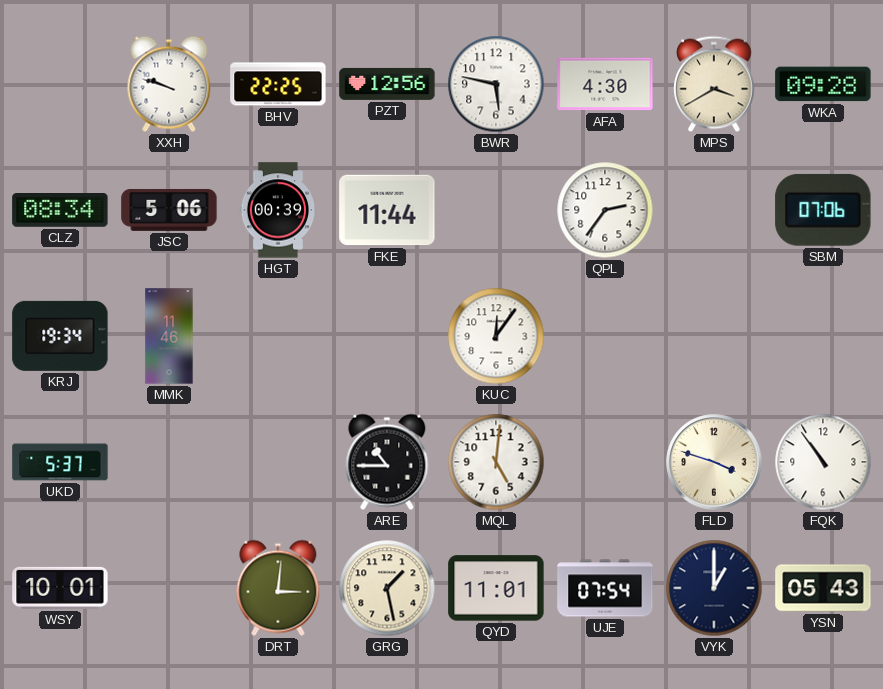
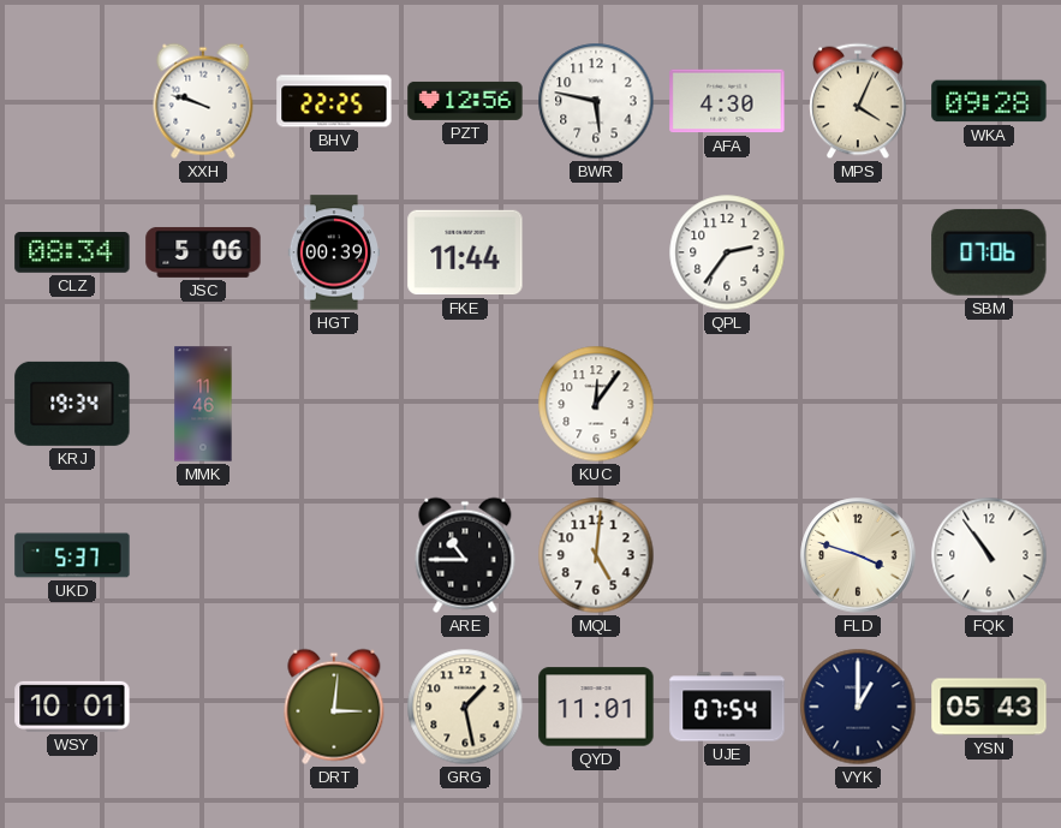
MPS: 3:40 -> 4:04 (858, 101)
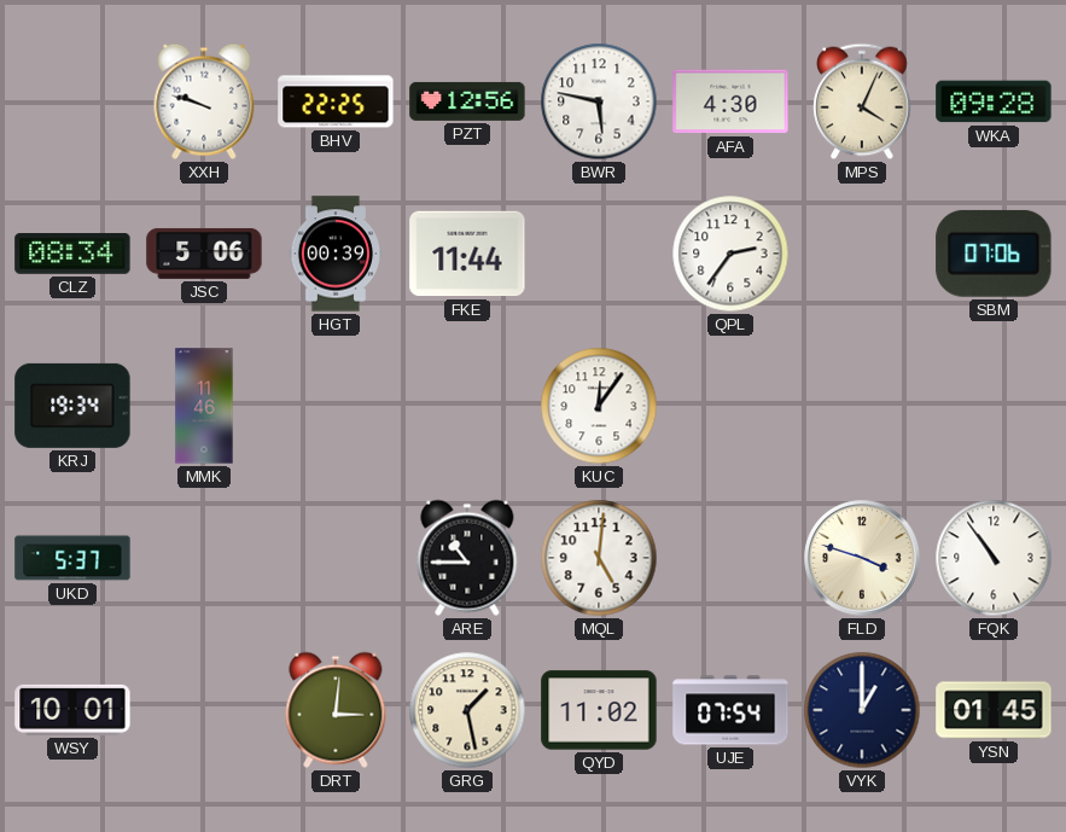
QYD: 11:01 -> 11:02 (599, 710)
YSN: 05:43 -> 01:45 (994, 710)
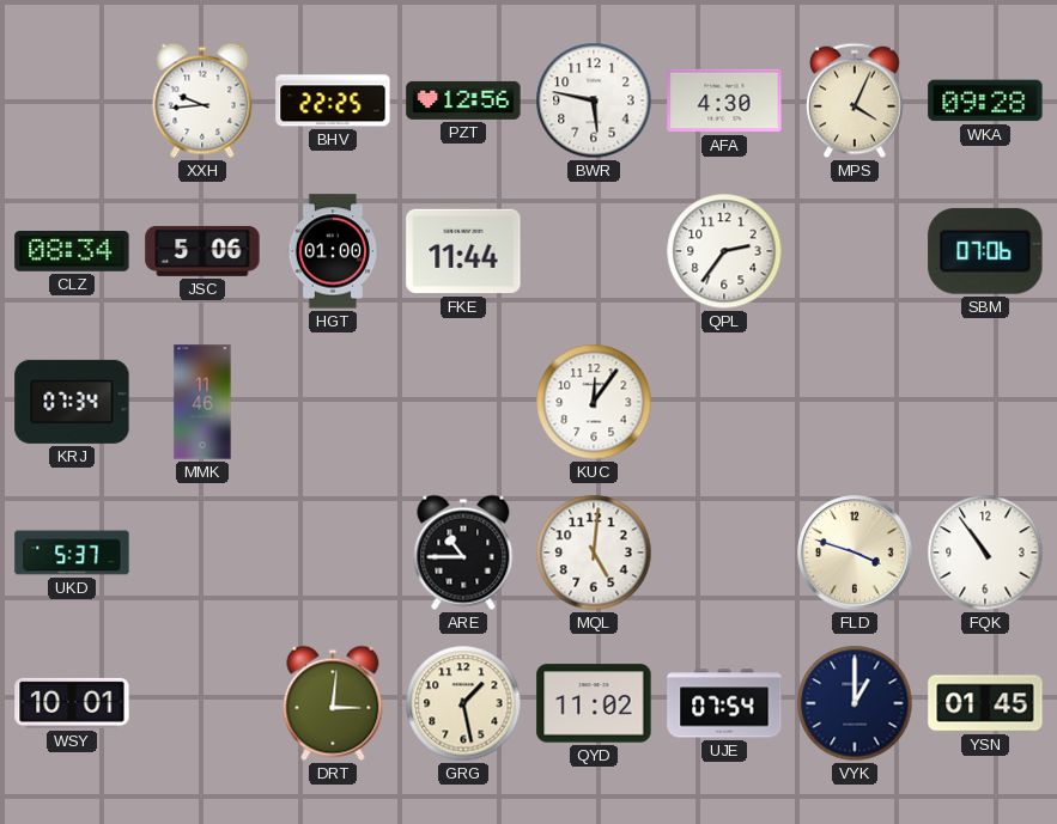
XXH: 9:48 -> 9:44 (202, 100)
HGT: 00:39 -> 01:00 (332, 251)
KRJ: 19:34 -> 07:34 (72, 402)
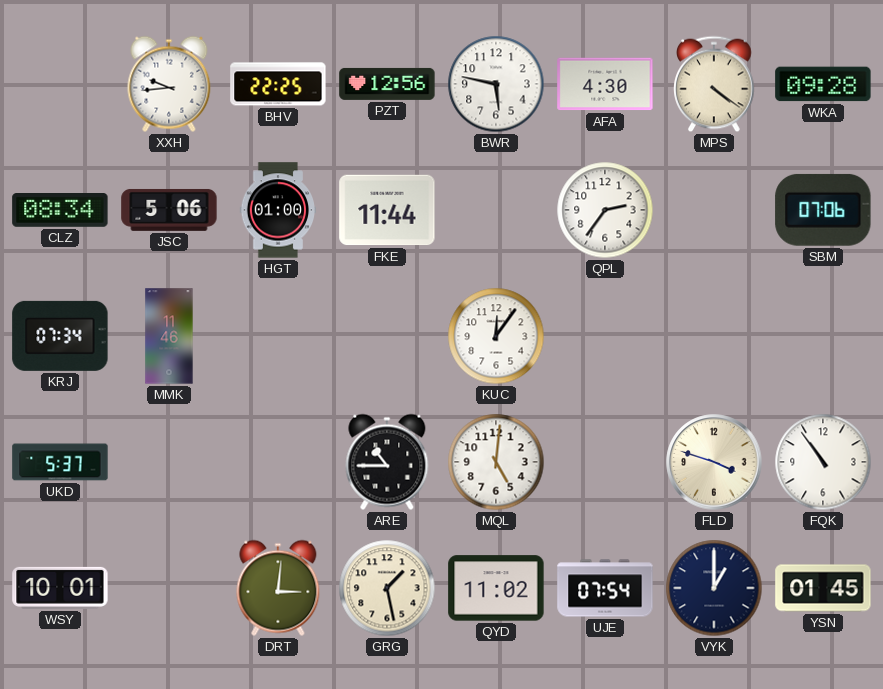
MPS: 4:04 -> 4:21 (714, 84)
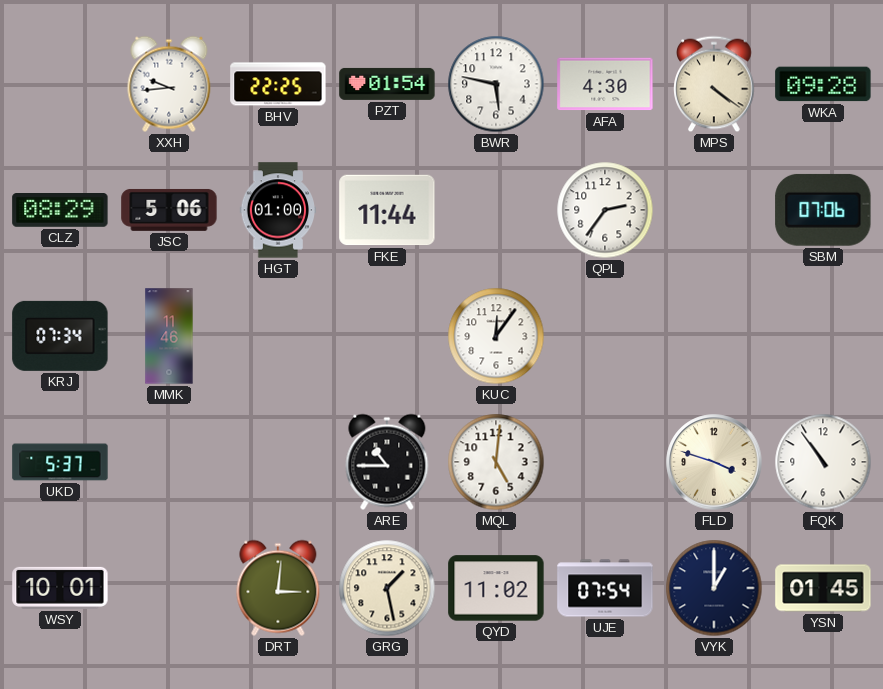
PZT: 12:56 -> 01:54 (387, 84)
CLZ: 08:34 -> 08:29 (60, 211)
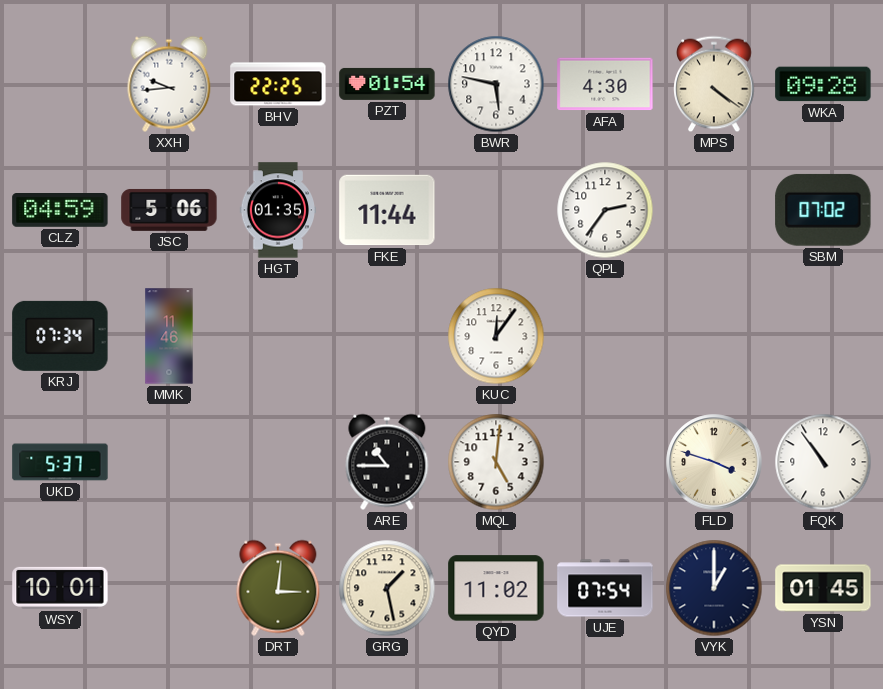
CLZ: 08:29 -> 04:59 (60, 211)
HGT: 01:00 -> 01:35 (277, 210)
SBM: 07:06 -> 07:02 (823, 210)
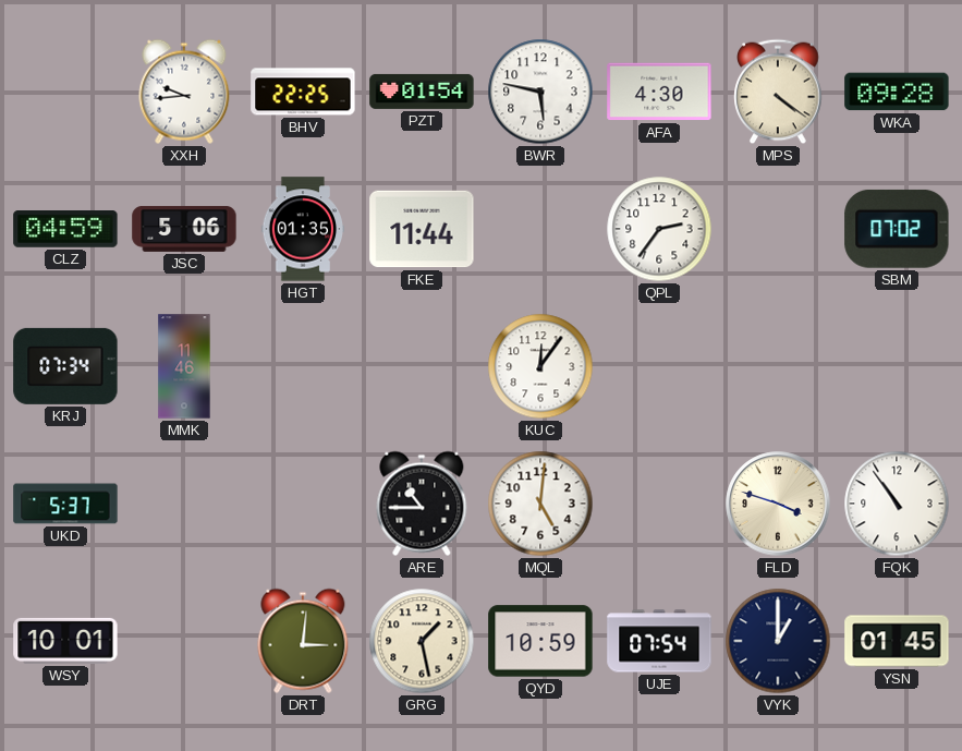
QYD: 11:02 -> 10:59 (540, 641)
